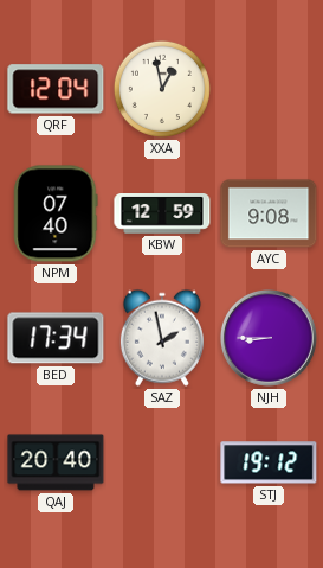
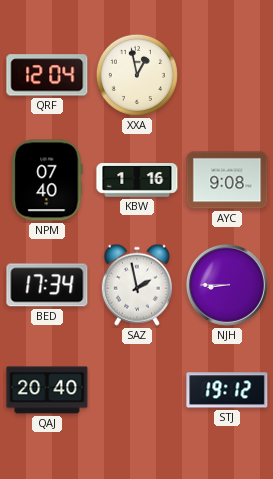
KBW: 12:59 -> 1:16 (137, 180)
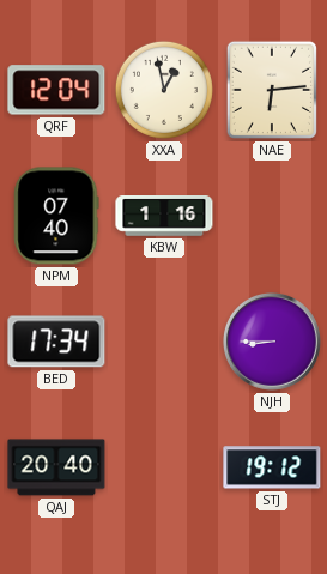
NAE: none -> 6:14 (272, 90)
AYC: 9:08 -> none (227, 180)
SAZ: 1:58 -> none (137, 285)
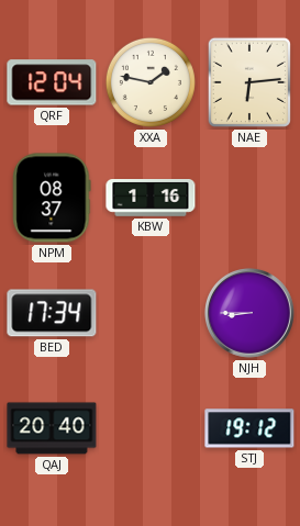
XXA: 12:58 -> 1:47 (151, 82)
NPM: 07:40 -> 08:37 (52, 198)
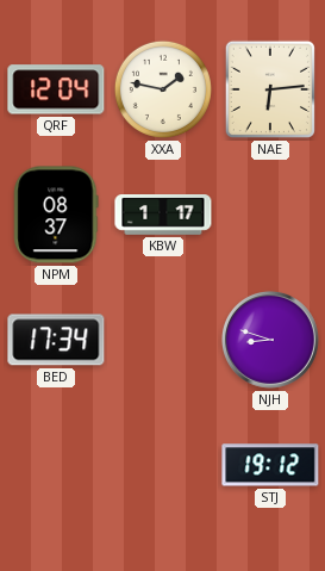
KBW: 1:16 -> 1:17 (163, 215)
NJH: 8:45 -> 8:48 (270, 340)
QAJ: 20:40 -> none (52, 428)
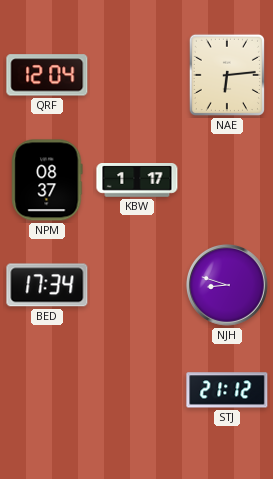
XXA: 1:47 -> none (163, 89)
STJ: 19:12 -> 21:12 (227, 390)
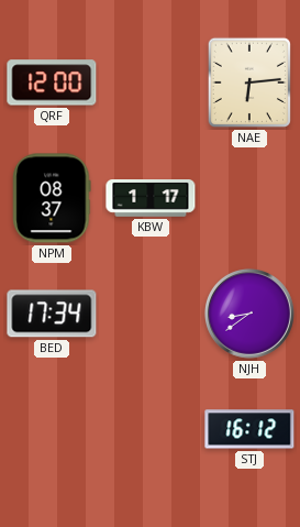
QRF: 12:04 -> 12:00 (52, 83)
NJH: 8:48 -> 8:39 (249, 314)
STJ: 21:12 -> 16:12 (249, 429)
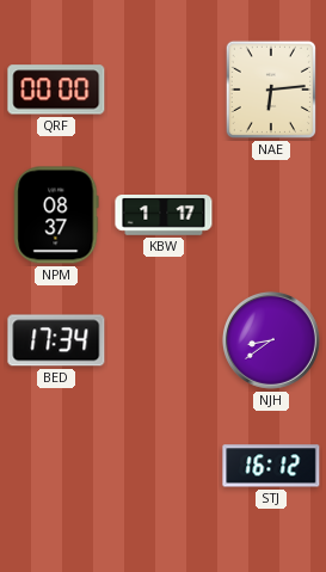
QRF: 12:00 -> 00:00 (56, 90)
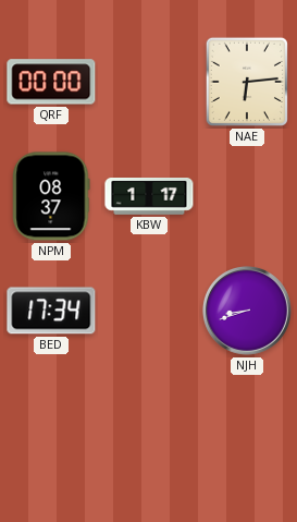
NJH: 8:39 -> 8:42 (247, 311)
STJ: 16:12 -> none (271, 466)
